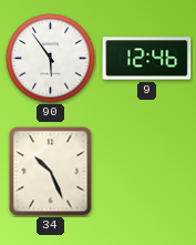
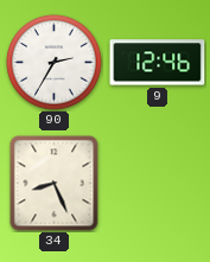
90: 5:54 -> 2:35 (55, 63)
34: 10:26 -> 8:26 (55, 184)
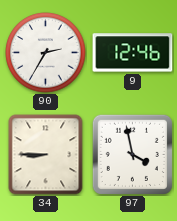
34: 8:26 -> 8:45 (46, 155)
97: none -> 3:58 (132, 154)
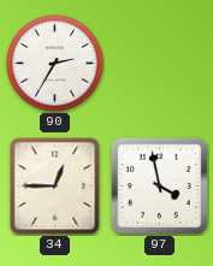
9: 12:46 -> none (133, 53)
34: 8:45 -> 12:45 (55, 187)
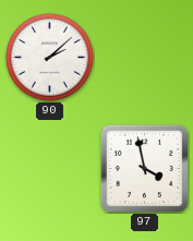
90: 2:35 -> 2:08 (50, 58)
34: 12:45 -> none (55, 187)
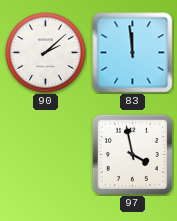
83: none -> 11:59 (133, 53)
